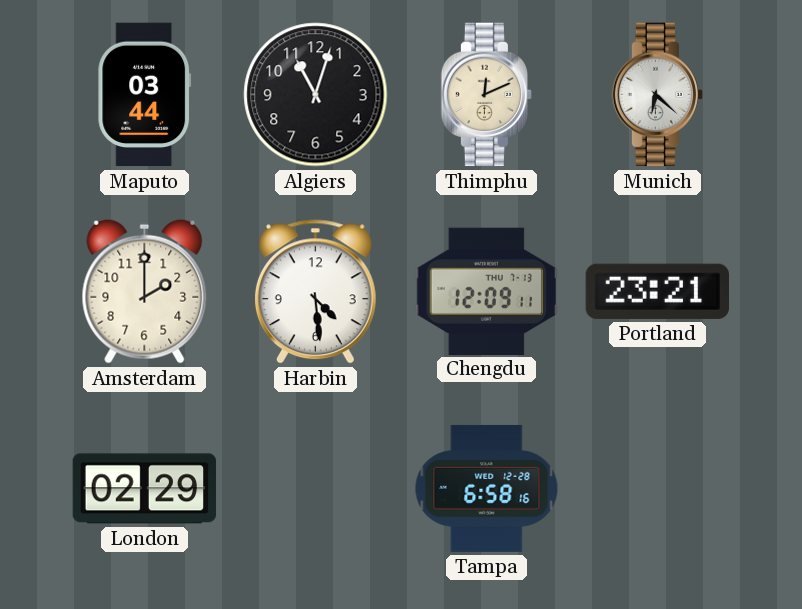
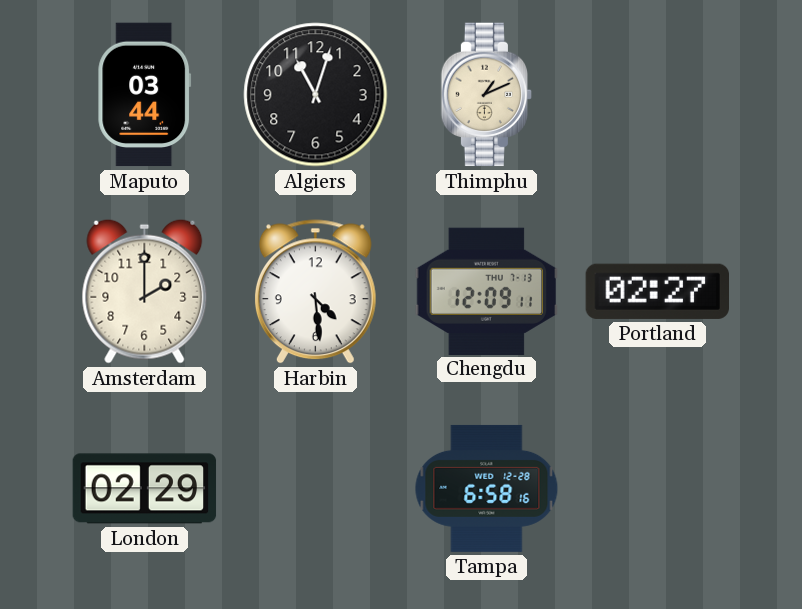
Thimphu: 12:11 -> 1:11 (487, 95)
Munich: 6:22 -> none (658, 95)
Portland: 23:21 -> 02:27 (657, 291)
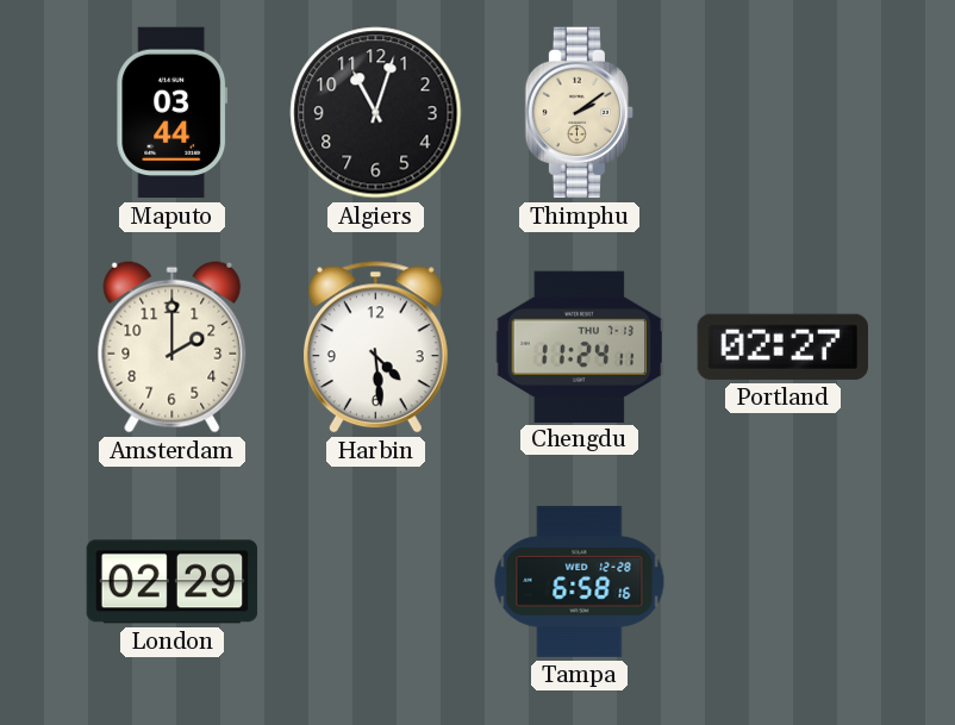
Thimphu: 1:11 -> 2:09 (580, 113)
Chengdu: 12:09 -> 11:24 (580, 346)
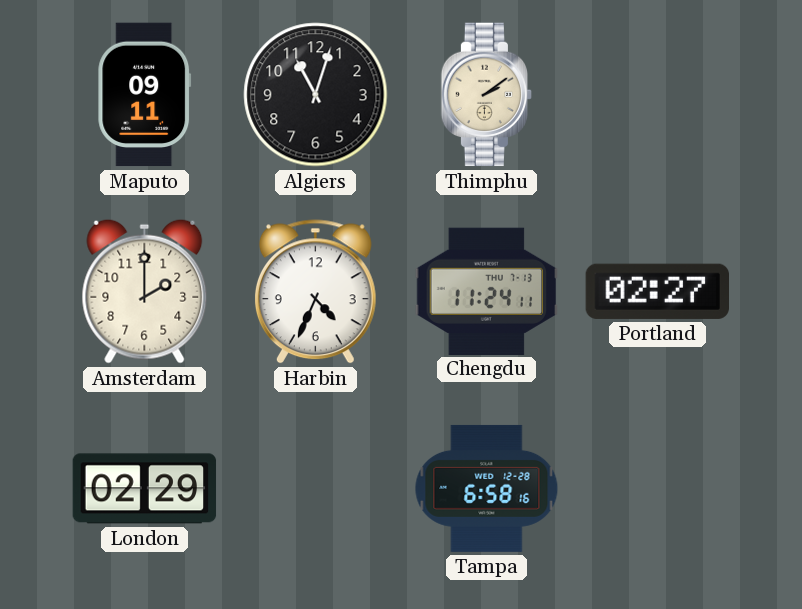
Maputo: 03:44 -> 09:11 (145, 95)
Harbin: 4:29 -> 4:34 (315, 292)
